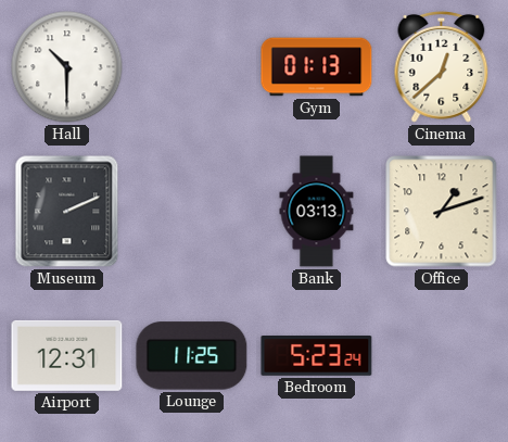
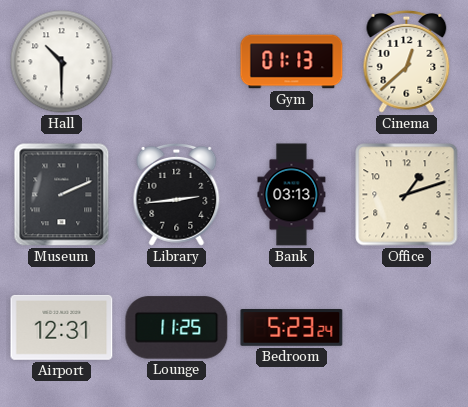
Library: none -> 2:44 (177, 194)
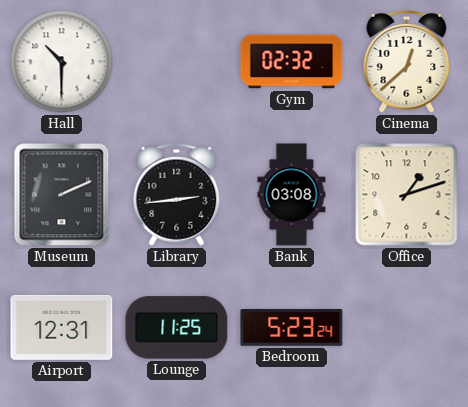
Gym: 01:13 -> 02:32 (292, 62)
Bank: 03:13 -> 03:08 (292, 195)
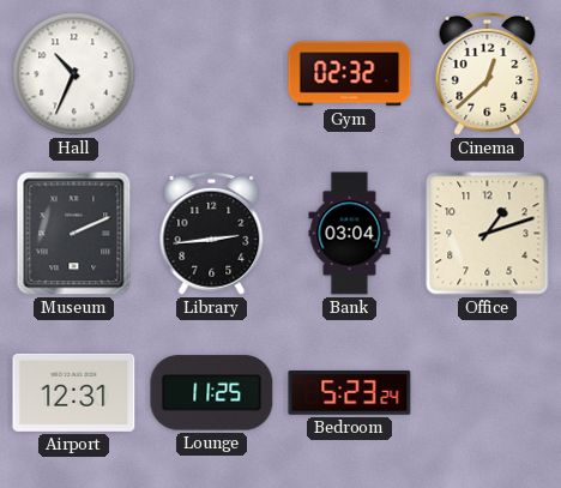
Hall: 10:30 -> 10:34 (74, 74)
Bank: 03:08 -> 03:04 (350, 234)
